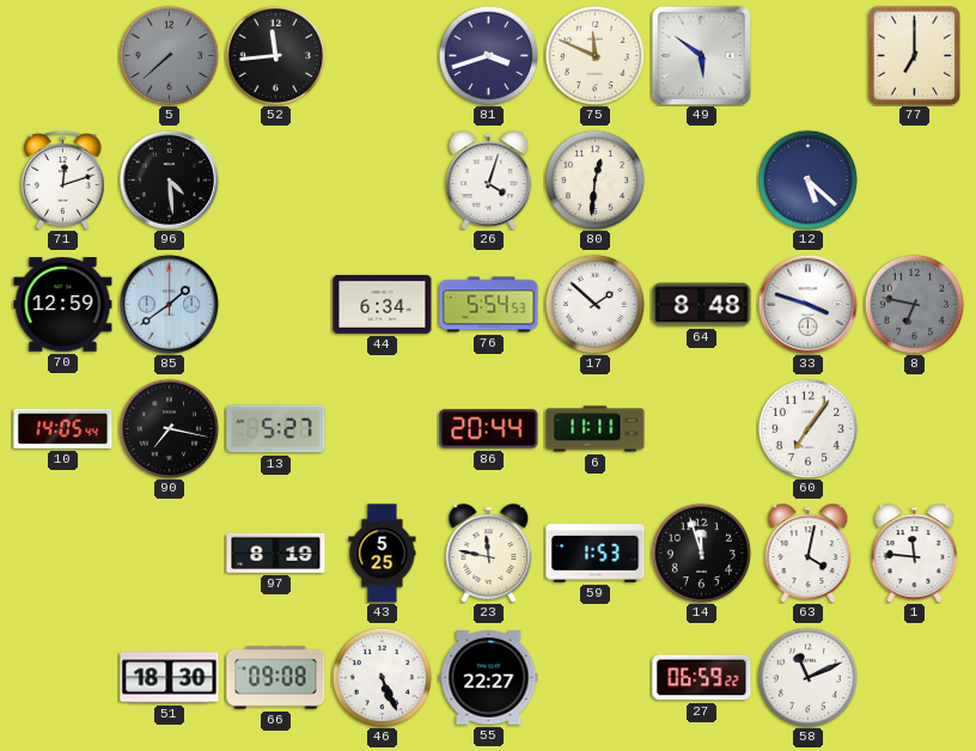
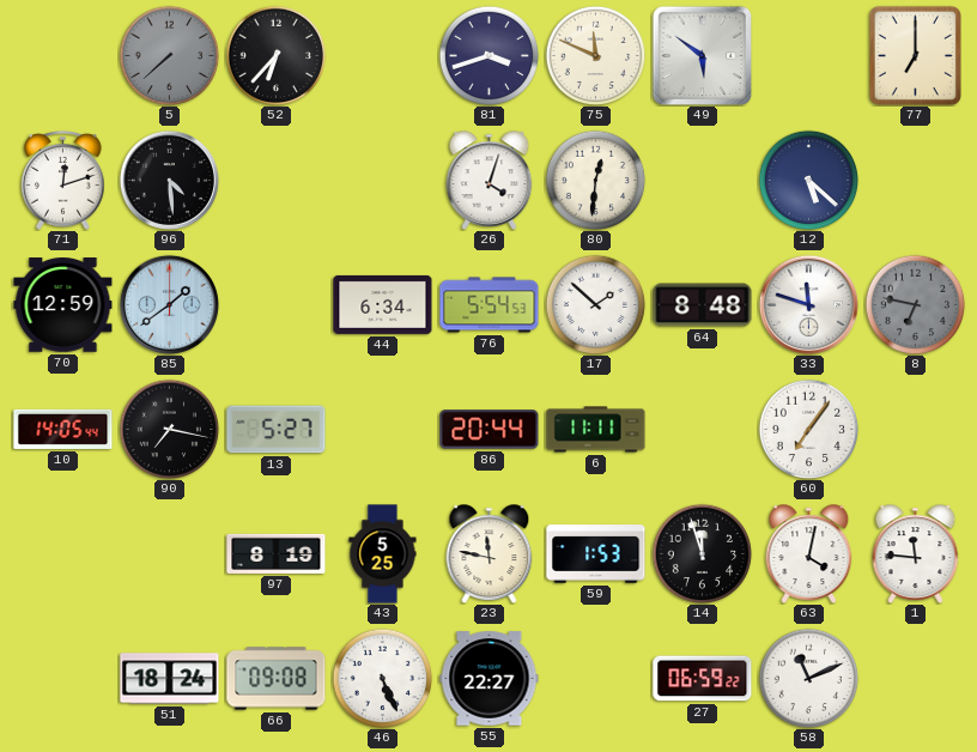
52: 11:44 -> 6:37 (275, 55)
33: 3:48 -> 11:48 (808, 304)
51: 18:30 -> 18:24 (170, 679)
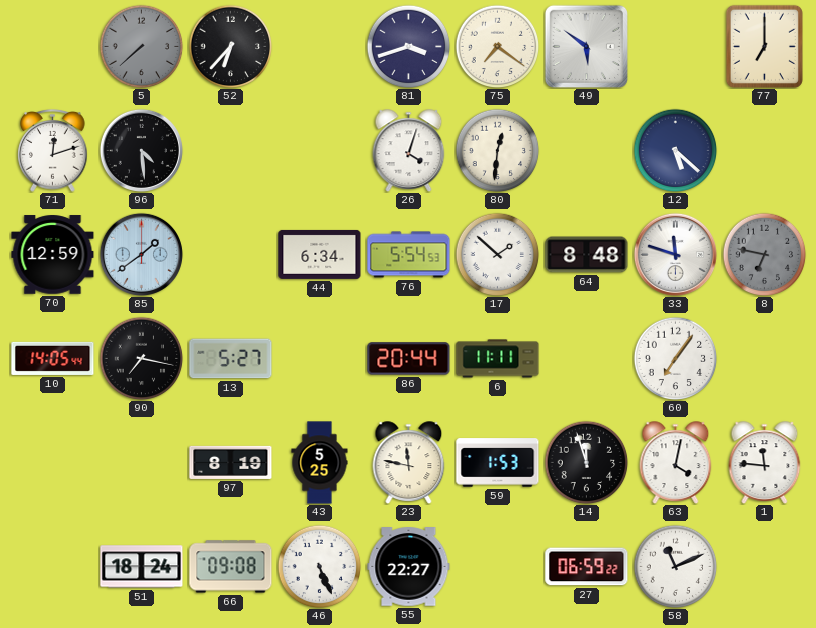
75: 11:49 -> 7:21 (497, 46)
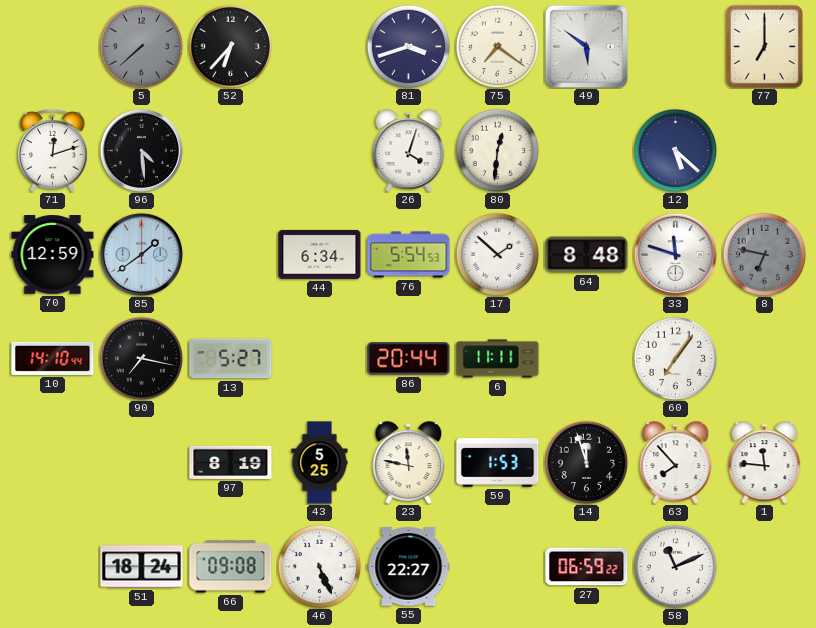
10: 14:05 -> 14:10 (53, 358)
63: 4:02 -> 7:53 (676, 463)
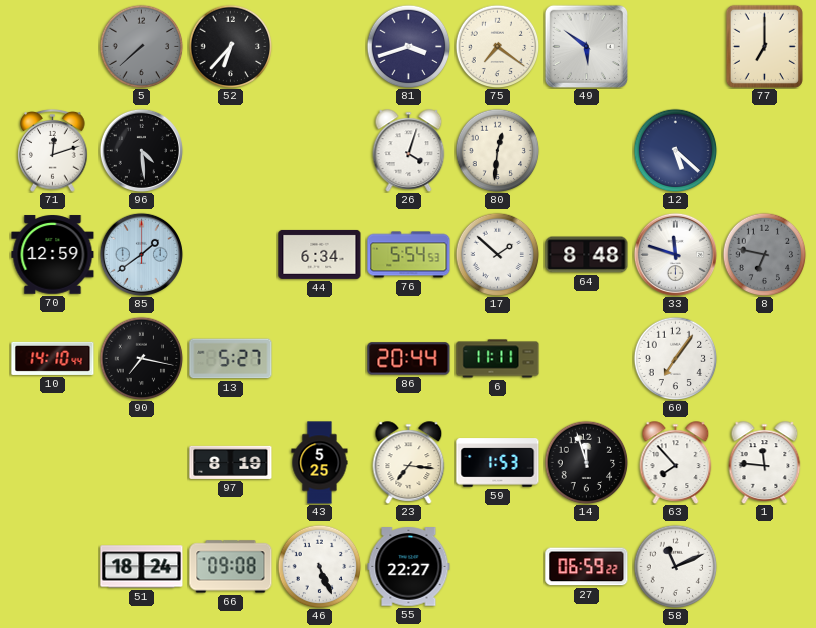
23: 11:47 -> 7:16 (409, 463)
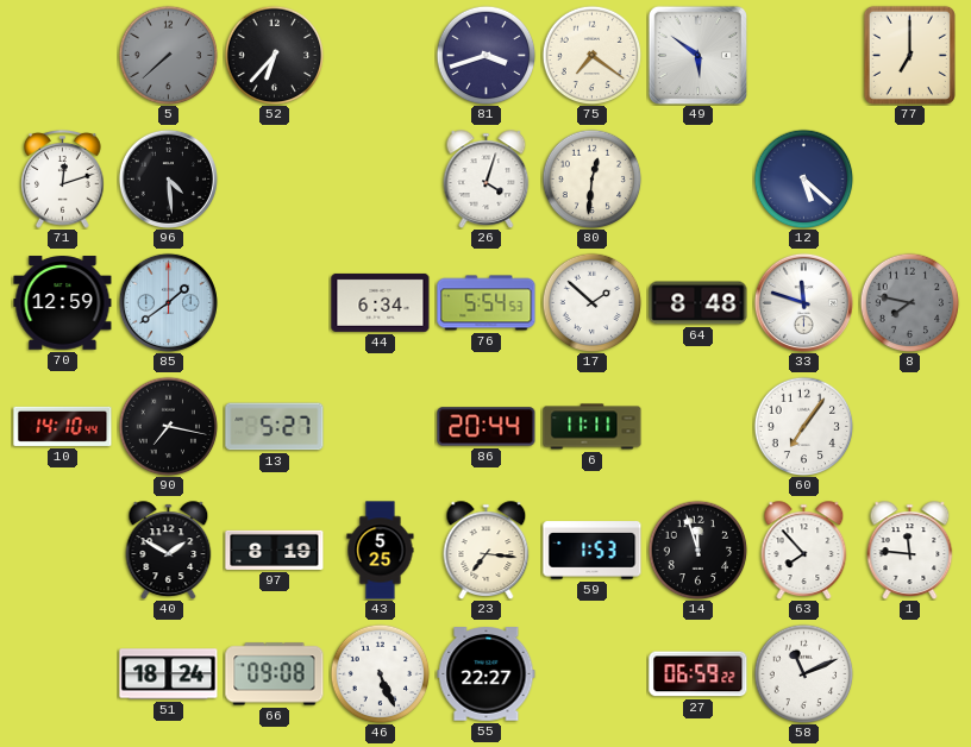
8: 6:47 -> 7:47 (909, 302)
40: none -> 1:50 (169, 551)
